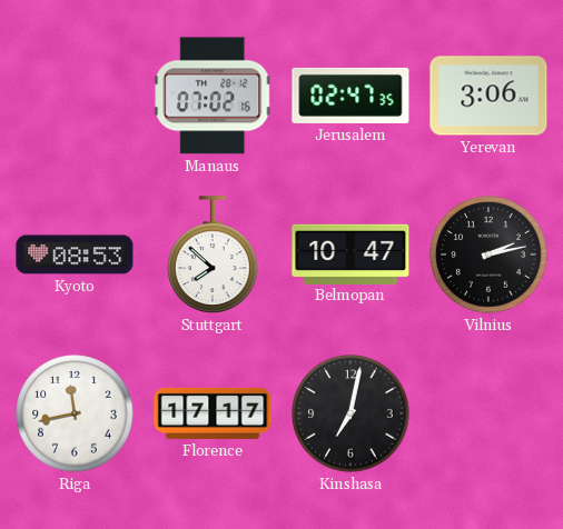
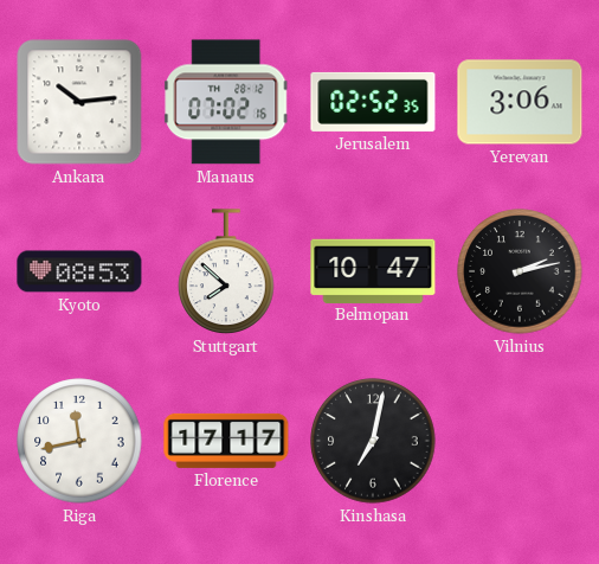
Ankara: none -> 10:14 (79, 102)
Jerusalem: 02:47 -> 02:52 (373, 102)
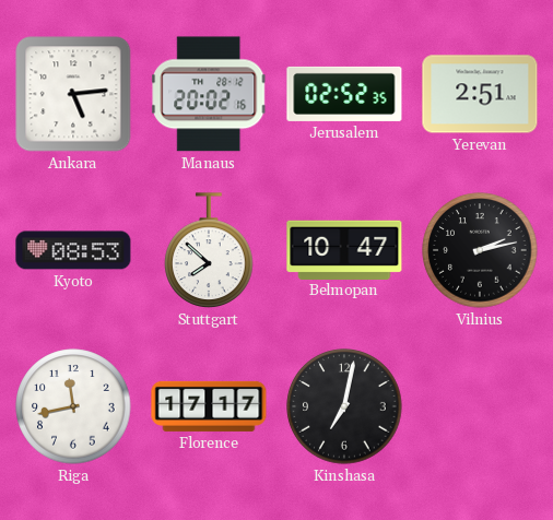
Ankara: 10:14 -> 5:14 (73, 94)
Manaus: 07:02 -> 20:02 (210, 94)
Yerevan: 3:06 -> 2:51 (480, 94)
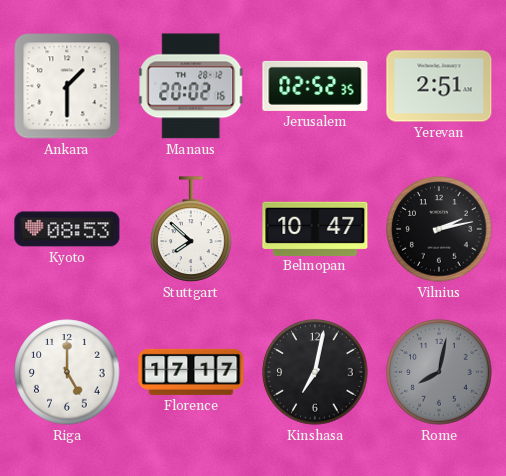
Ankara: 5:14 -> 1:30 (67, 86)
Riga: 11:43 -> 5:00 (67, 372)
Rome: none -> 8:02 (439, 372)
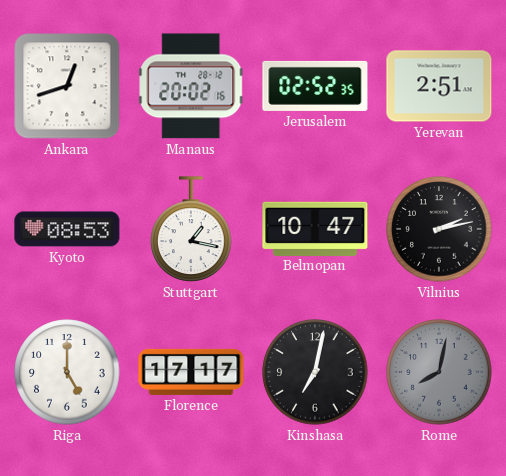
Ankara: 1:30 -> 12:42 (67, 86)
Stuttgart: 7:52 -> 1:17 (191, 229)
